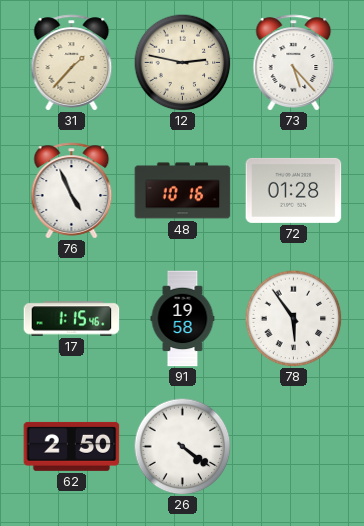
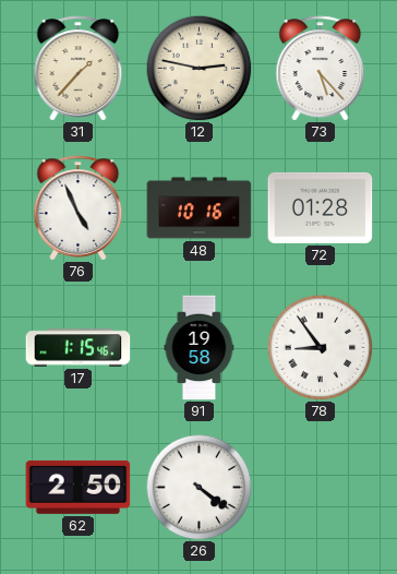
78: 5:54 -> 8:54 (320, 347)
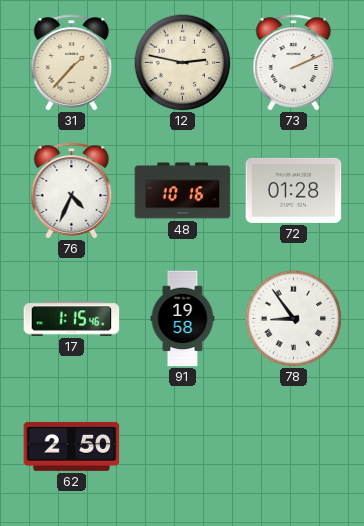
73: 5:23 -> 2:11 (294, 63)
76: 4:56 -> 4:34 (72, 191)
26: 4:21 -> none (198, 487)
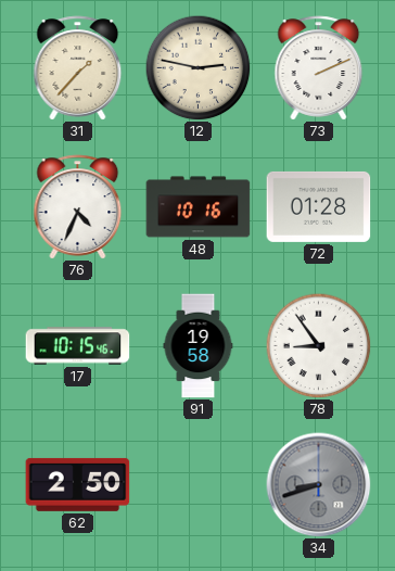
17: 1:15 -> 10:15 (78, 346)
34: none -> 8:42 (319, 485)
